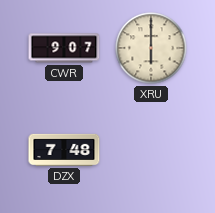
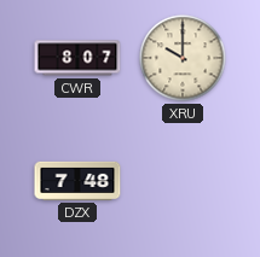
CWR: 9:07 -> 8:07 (77, 58)
XRU: 6:00 -> 10:00 (183, 58)
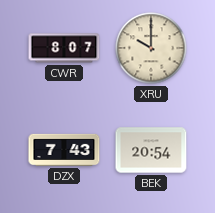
DZX: 7:48 -> 7:43 (64, 150)
BEK: none -> 20:54 (151, 150)
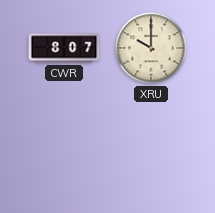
DZX: 7:43 -> none (64, 150)
BEK: 20:54 -> none (151, 150)
